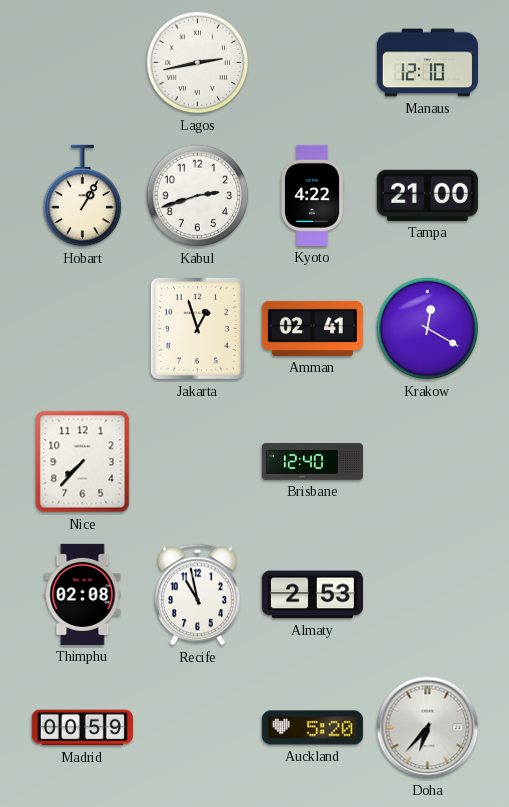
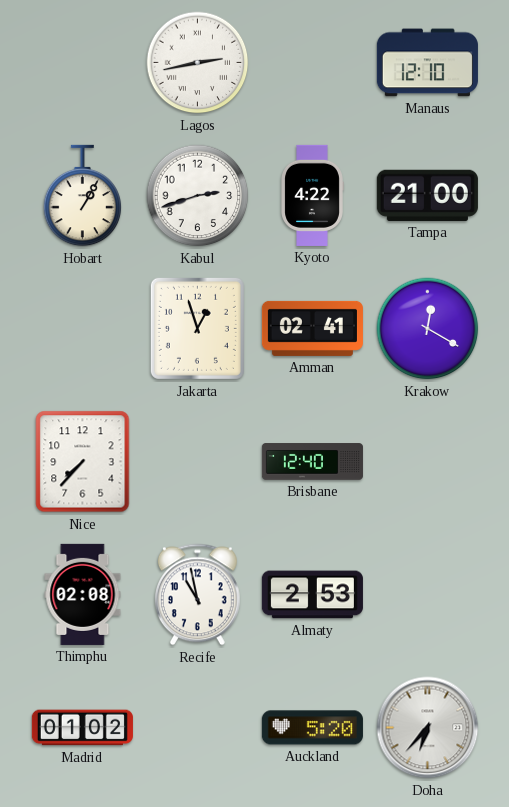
Madrid: 00:59 -> 01:02 (82, 728)
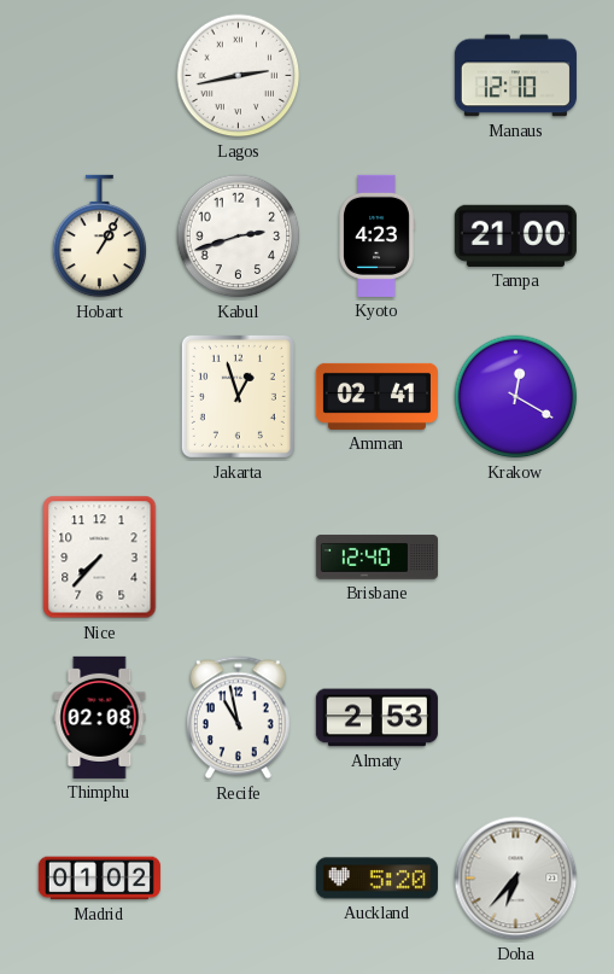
Kyoto: 4:22 -> 4:23 (376, 235)
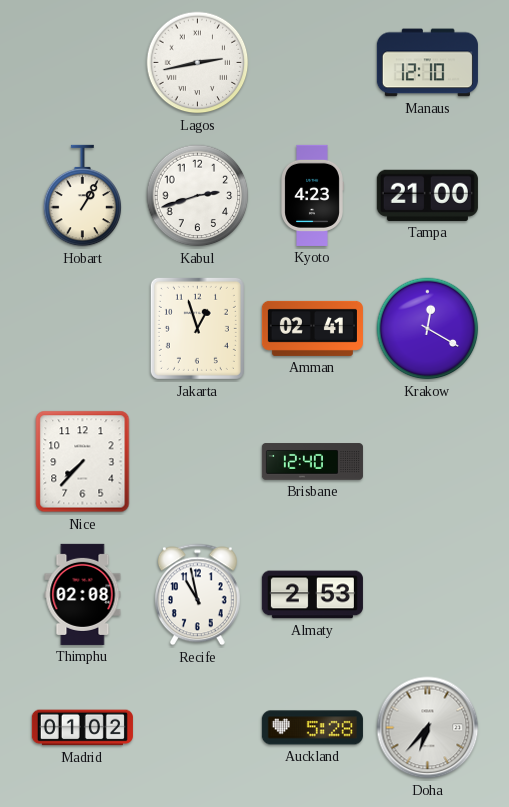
Auckland: 5:20 -> 5:28 (312, 728)
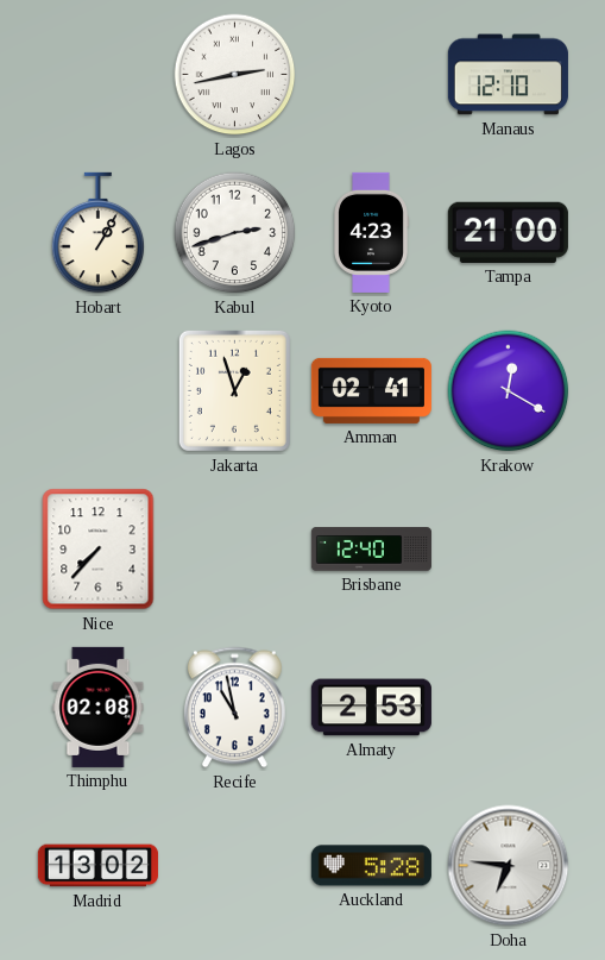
Madrid: 01:02 -> 13:02 (97, 866)
Doha: 6:37 -> 6:46 (509, 866)
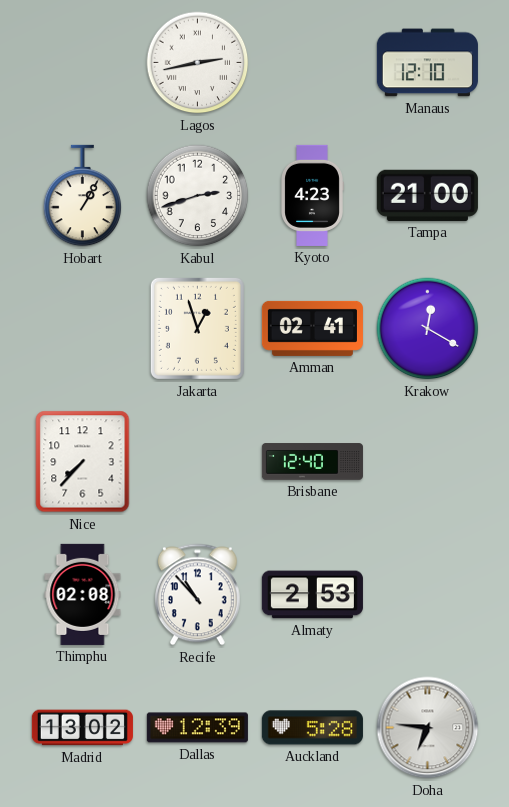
Recife: 10:58 -> 10:53 (197, 595)
Dallas: none -> 12:39 (197, 728)
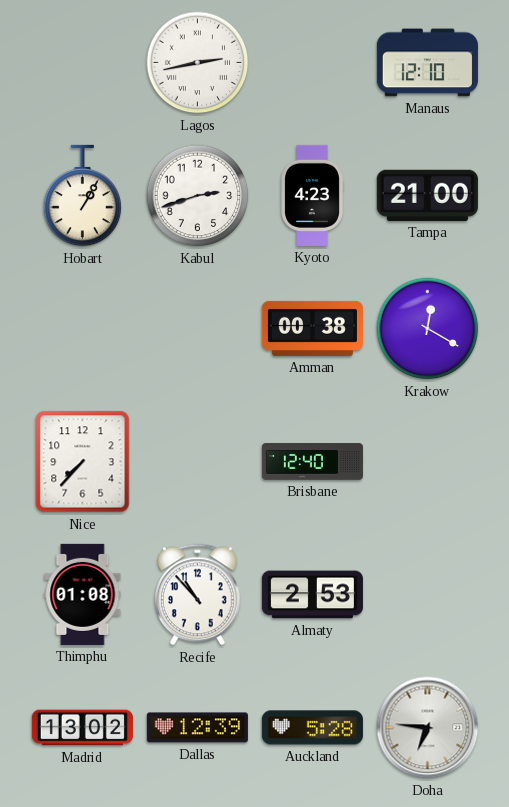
Jakarta: 12:57 -> none (197, 328)
Amman: 02:41 -> 00:38 (312, 328)
Thimphu: 02:08 -> 01:08 (83, 594)
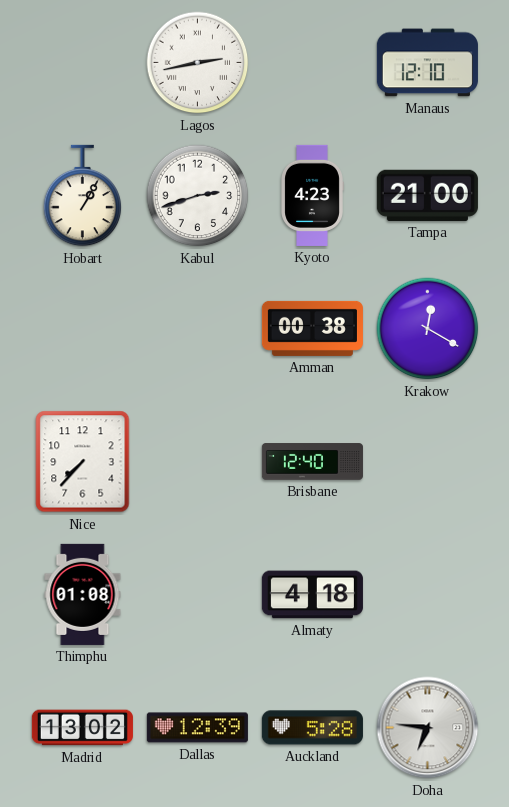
Recife: 10:53 -> none (197, 595)
Almaty: 2:53 -> 4:18 (312, 595)
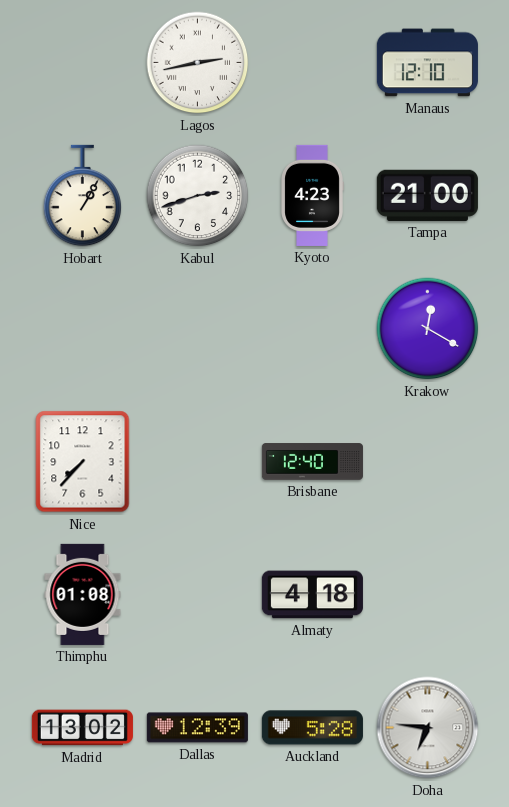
Amman: 00:38 -> none (312, 328)
